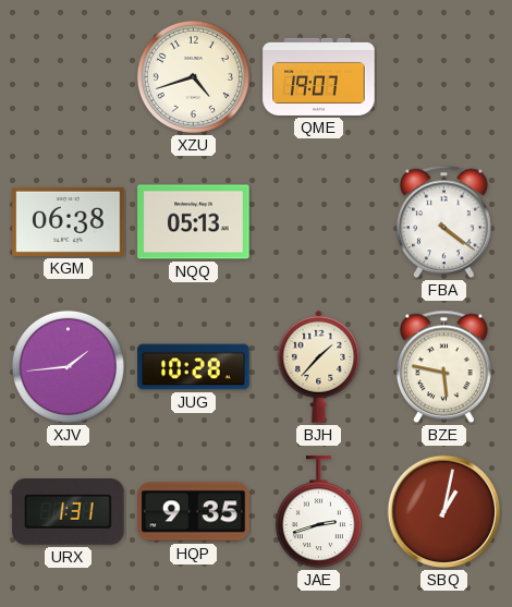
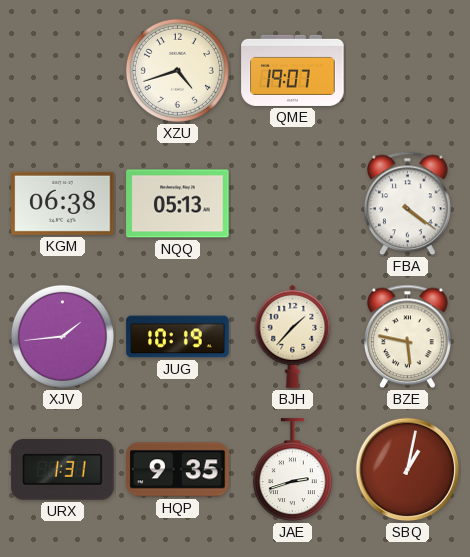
JUG: 10:28 -> 10:19 (178, 337)
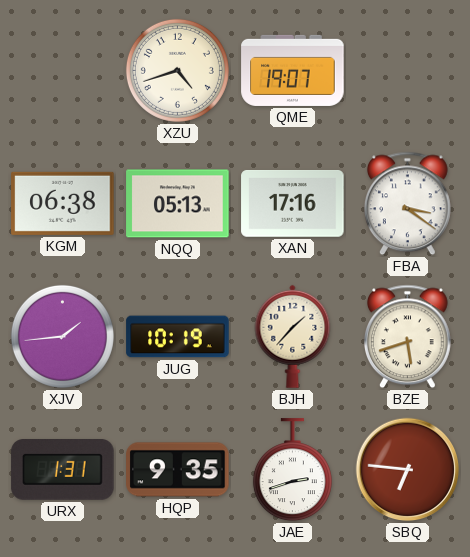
XAN: none -> 17:16 (293, 203)
FBA: 4:21 -> 3:21 (407, 204)
BZE: 5:47 -> 5:42 (407, 337)
SBQ: 1:02 -> 6:46 (408, 470)
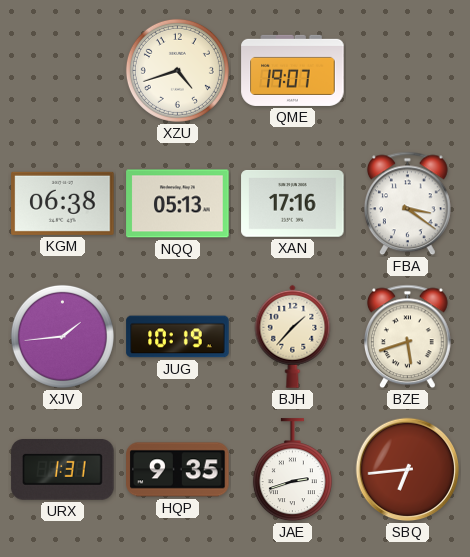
SBQ: 6:46 -> 6:44 (408, 470)
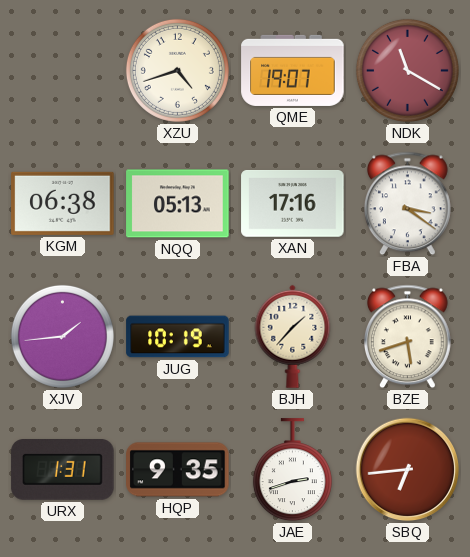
NDK: none -> 11:20 (407, 70)
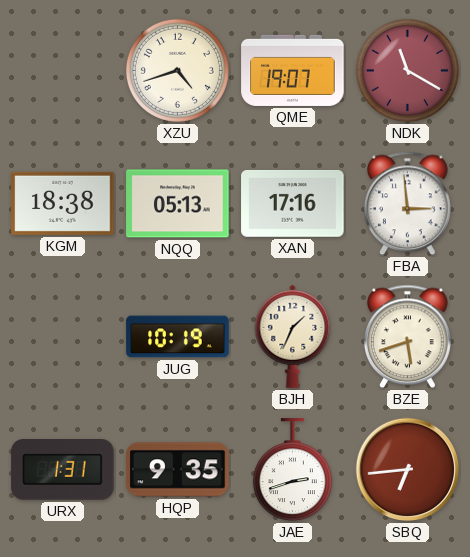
KGM: 06:38 -> 18:38 (63, 203)
FBA: 3:21 -> 2:59 (407, 204)
XJV: 1:44 -> none (62, 336)
BJH: 1:37 -> 1:34 (293, 336)
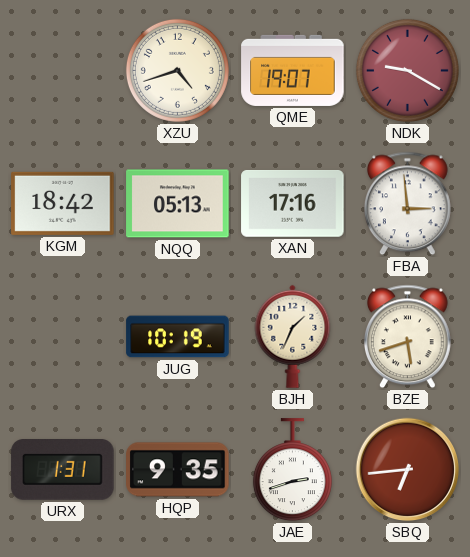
NDK: 11:20 -> 9:20 (407, 70)
KGM: 18:38 -> 18:42 (63, 203)
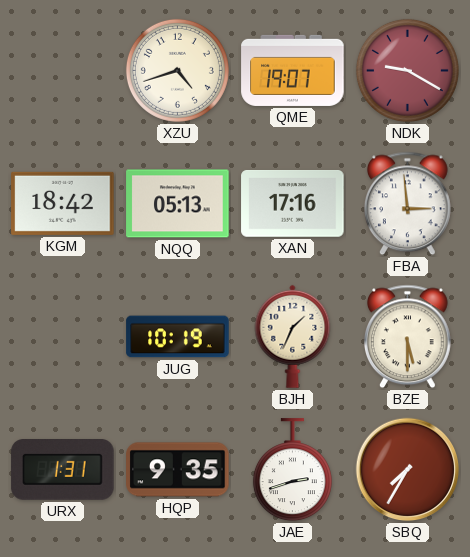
BZE: 5:42 -> 5:30 (407, 337)
SBQ: 6:44 -> 7:35 (408, 470)
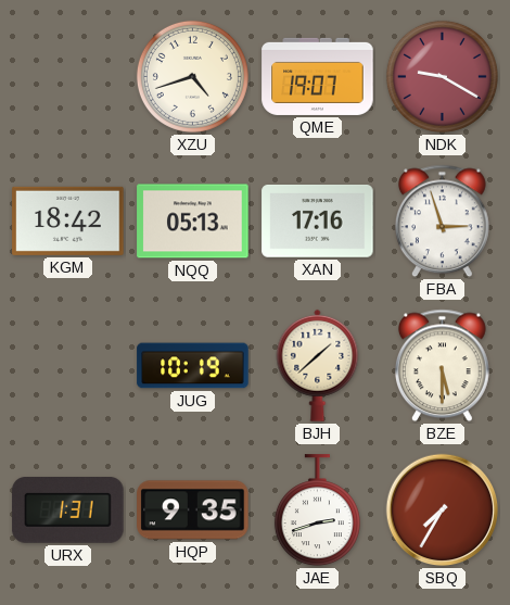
FBA: 2:59 -> 2:57 (442, 222)
BJH: 1:34 -> 1:38 (318, 365)
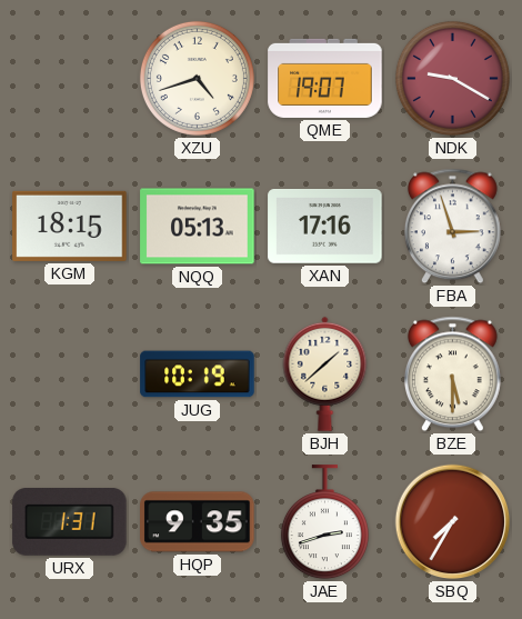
KGM: 18:42 -> 18:15 (70, 226)
